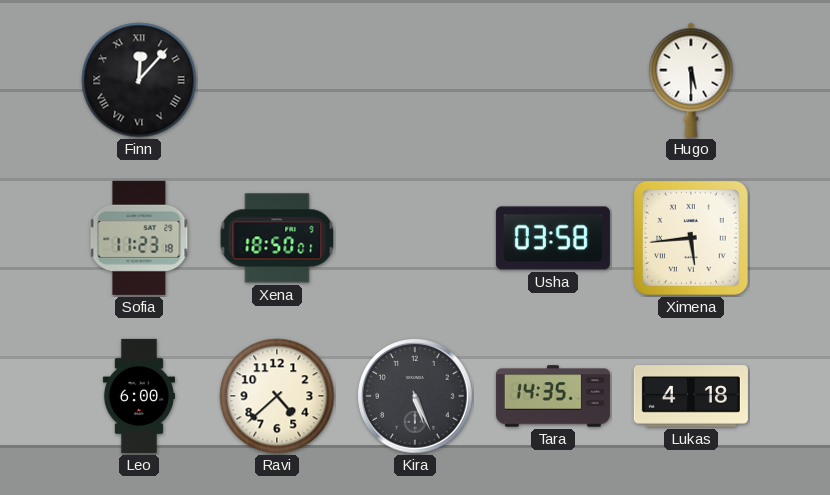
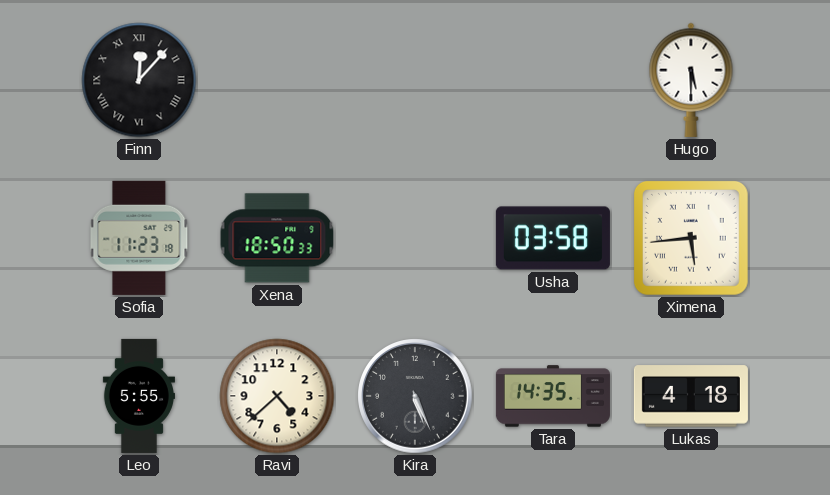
Xena: 18:50:01 -> 18:50:33 (277, 238)
Leo: 6:00 -> 5:55 (139, 396)
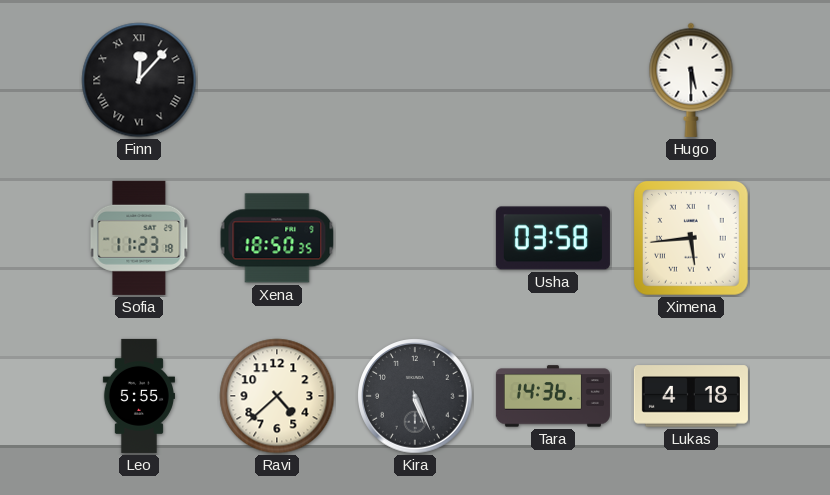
Xena: 18:50:33 -> 18:50:35 (277, 238)
Tara: 14:35 -> 14:36 (553, 396)
